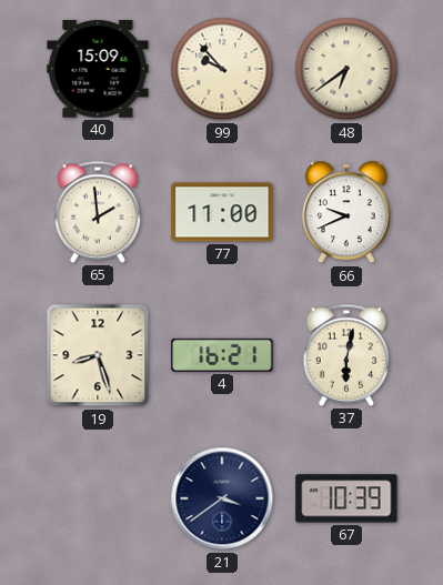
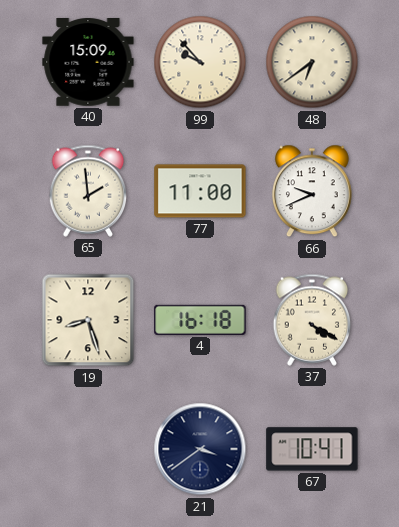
4: 16:21 -> 16:18 (200, 320)
37: 6:02 -> 4:20 (312, 320)
67: 10:39 -> 10:41 (312, 449)
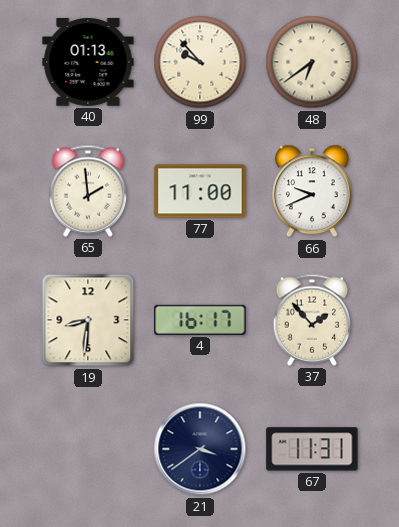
40: 15:09 -> 01:13 (88, 62)
19: 8:27 -> 8:31 (88, 320)
4: 16:18 -> 16:17 (200, 320)
37: 4:20 -> 1:53 (312, 320)
67: 10:41 -> 11:31 (312, 449)
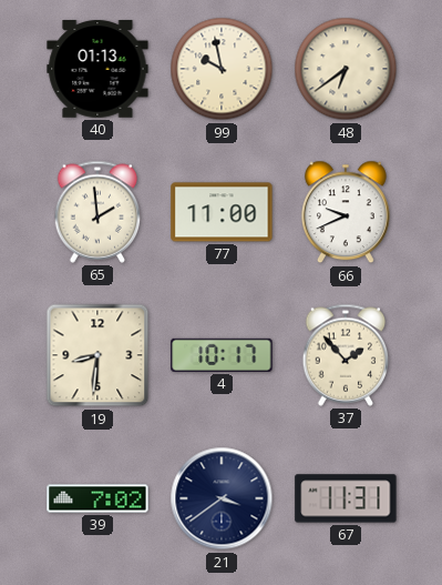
99: 9:53 -> 9:58 (222, 69)
4: 16:17 -> 10:17 (222, 355)
39: none -> 7:02 (97, 498)
